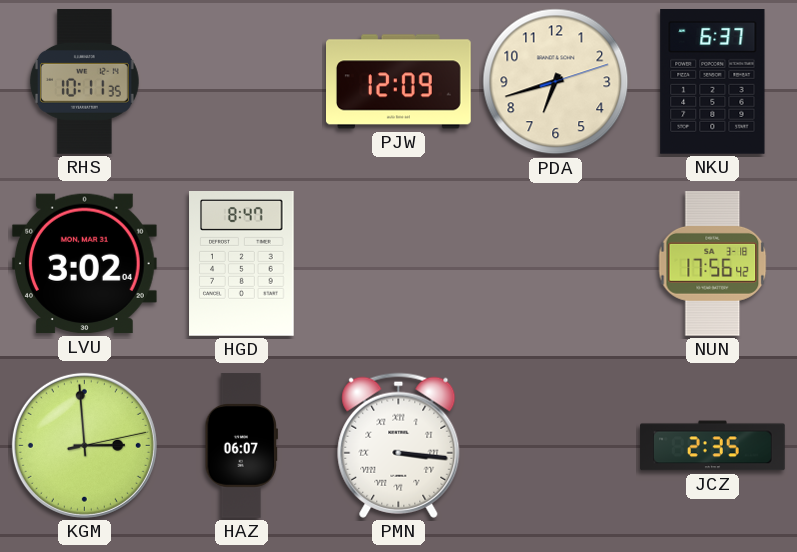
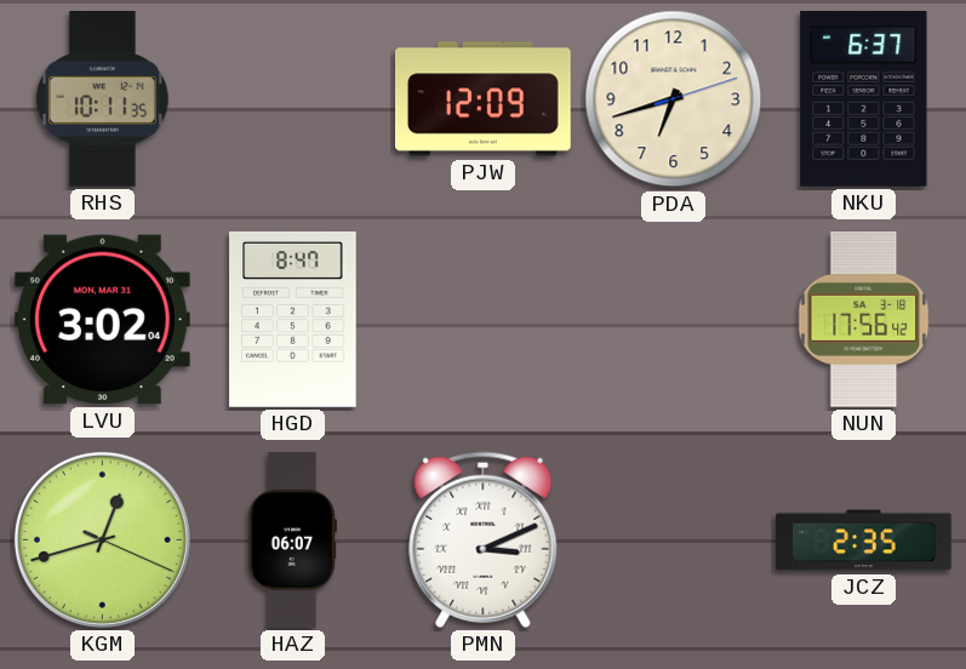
KGM: 2:59 -> 12:42 (102, 539)
PMN: 3:16 -> 3:11 (484, 539)
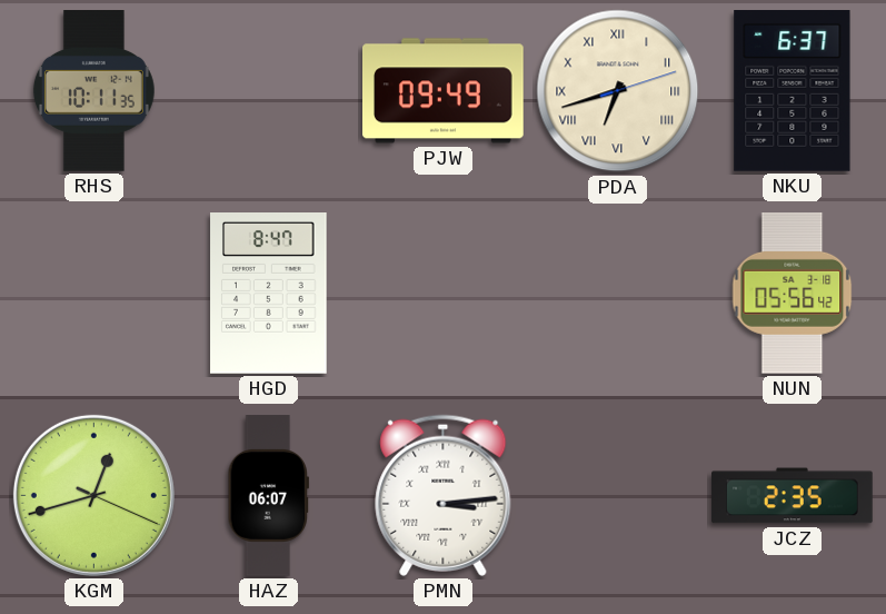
PJW: 12:09 -> 09:49 (444, 91)
PDA numerals: Arabic -> Roman (618, 91)
LVU: 3:02 -> none (102, 320)
NUN: 17:56 -> 05:56 (793, 294)
PMN: 3:11 -> 3:14 (444, 495)
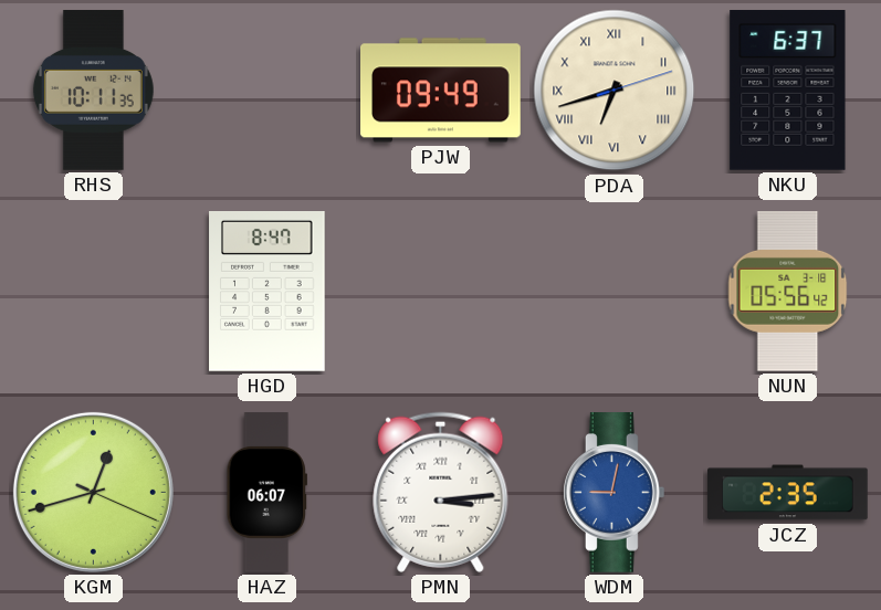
WDM: none -> 9:02 (613, 493)
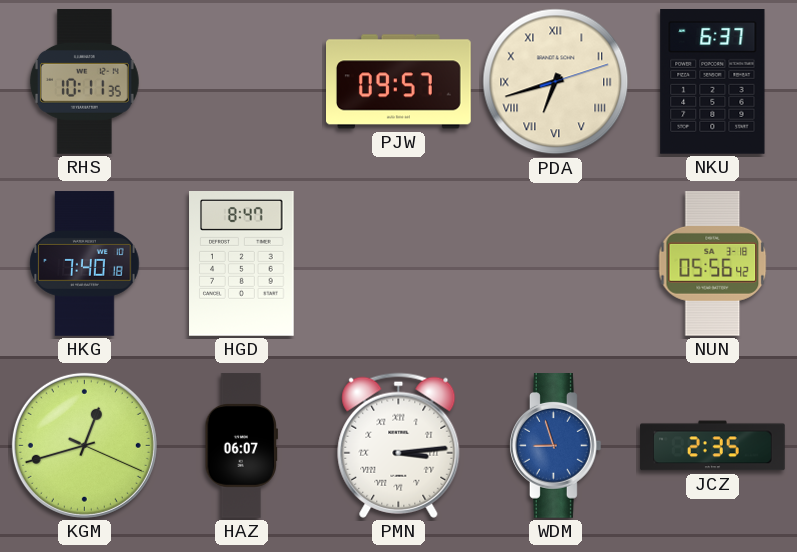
PJW: 09:49 -> 09:57 (399, 82)
HKG: none -> 7:40 (85, 264)
WDM: 9:02 -> 8:57 (555, 446)
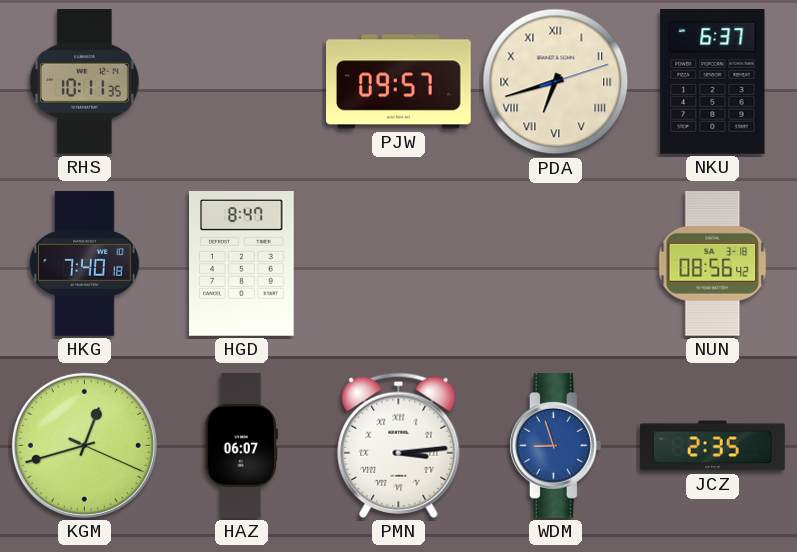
NUN: 05:56 -> 08:56 (713, 264)
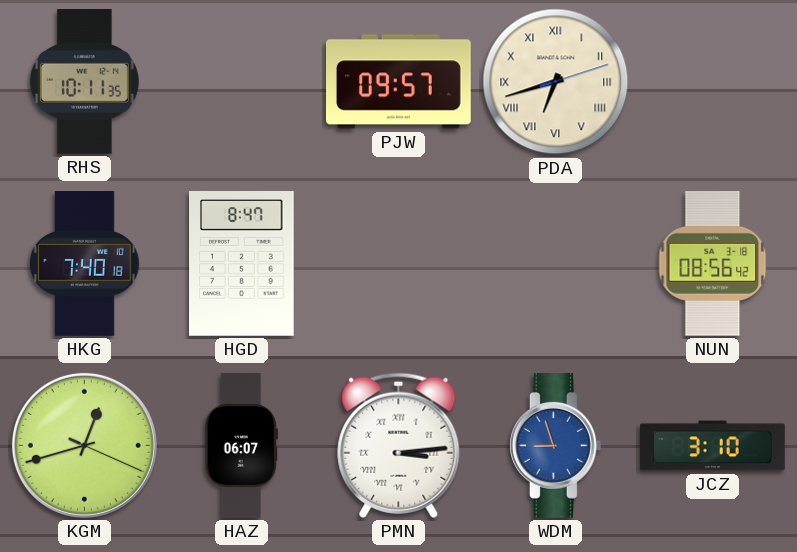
NKU: 6:37 -> none (713, 82)
JCZ: 2:35 -> 3:10 (713, 446)
